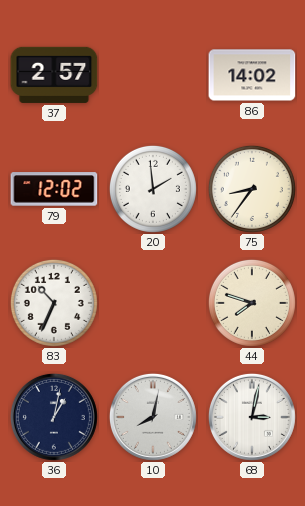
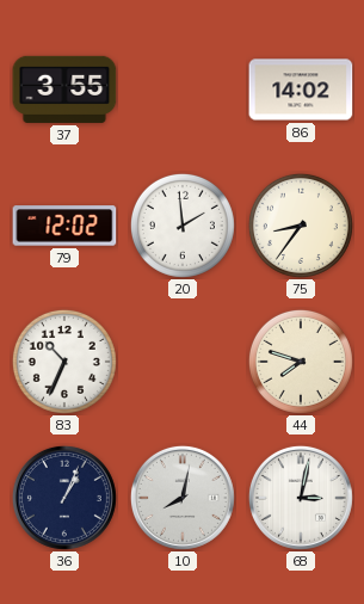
37: 2:57 -> 3:55 (64, 90)
36: 1:02 -> 1:04 (64, 498)
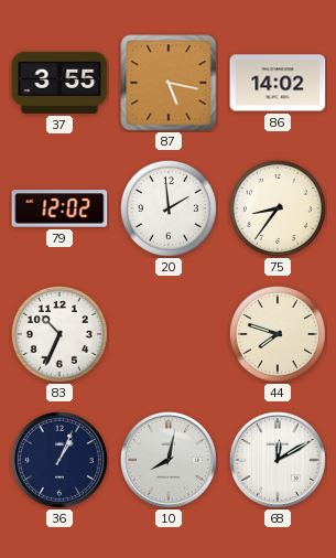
87: none -> 5:17 (169, 83)
68: 3:02 -> 12:10 (278, 460)
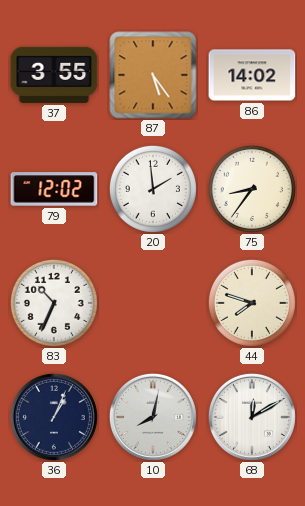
87: 5:17 -> 5:24 (153, 75)
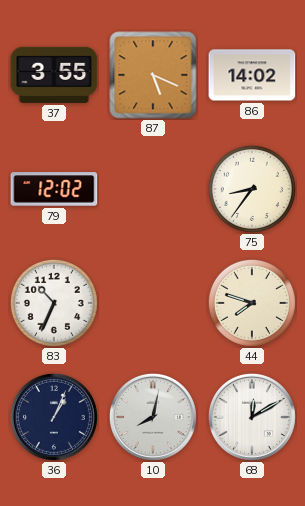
87: 5:24 -> 5:19 (153, 75)
20: 1:59 -> none (153, 189)
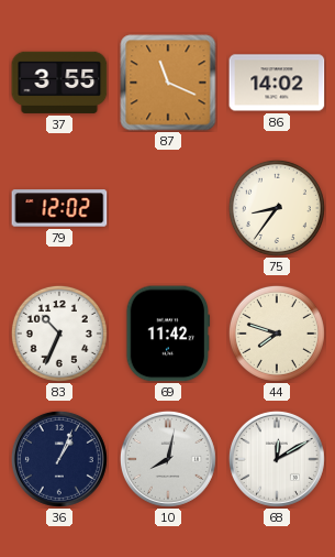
87: 5:19 -> 11:19 (168, 83)
69: none -> 11:42 (168, 334)
